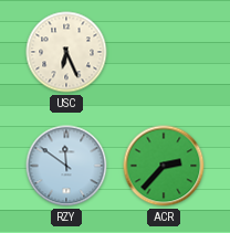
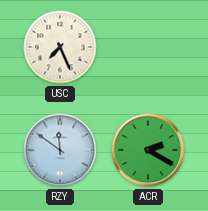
USC: 6:26 -> 7:26 (60, 47)
ACR: 2:37 -> 2:20 (148, 150)
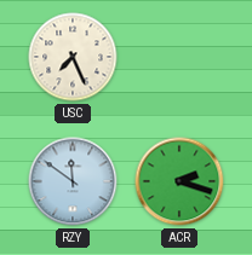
ACR: 2:20 -> 2:18 (179, 181)
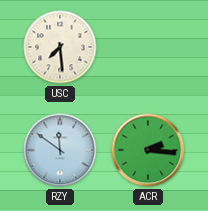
USC: 7:26 -> 7:29 (60, 47)
ACR: 2:18 -> 2:16 (148, 150)
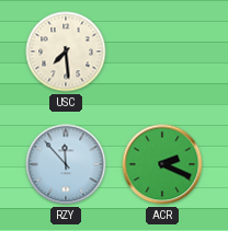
RZY: 11:51 -> 11:53 (66, 164)
ACR: 2:16 -> 2:19 (162, 164)
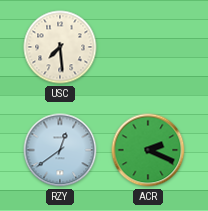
RZY: 11:53 -> 12:39 (60, 150)
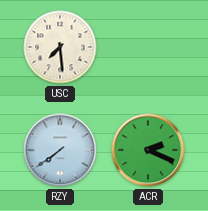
RZY: 12:39 -> 7:39 (60, 150)
